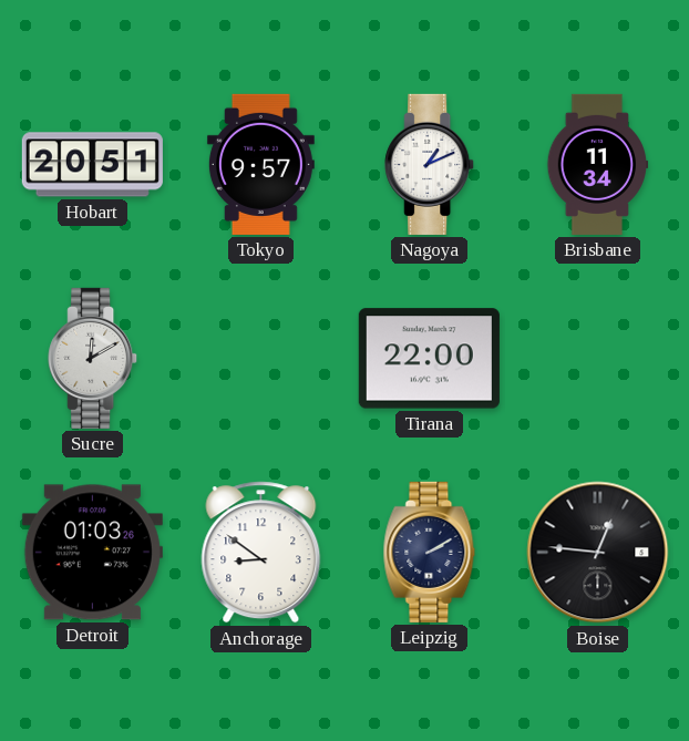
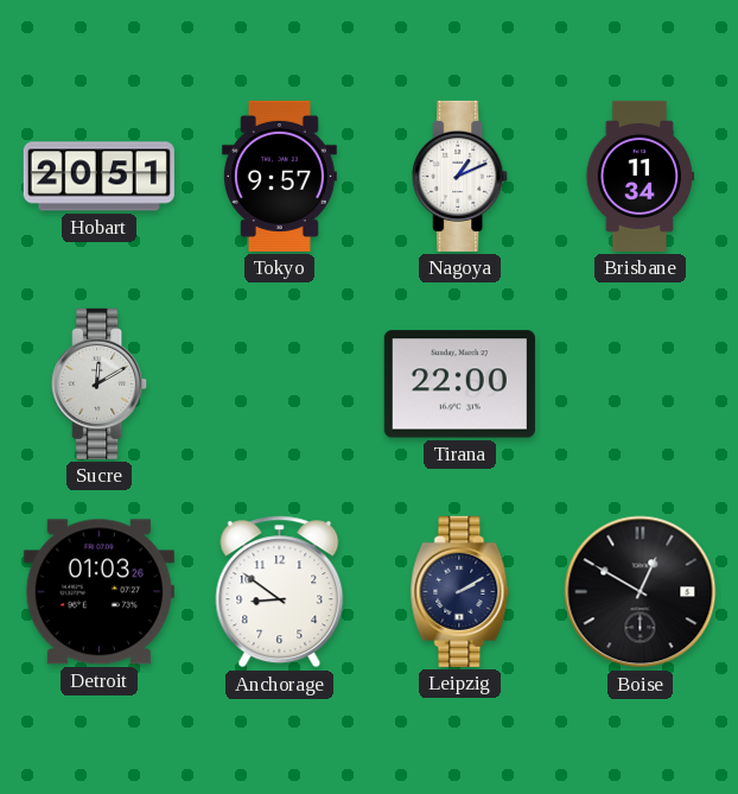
Boise: 12:46 -> 12:50 (641, 592)
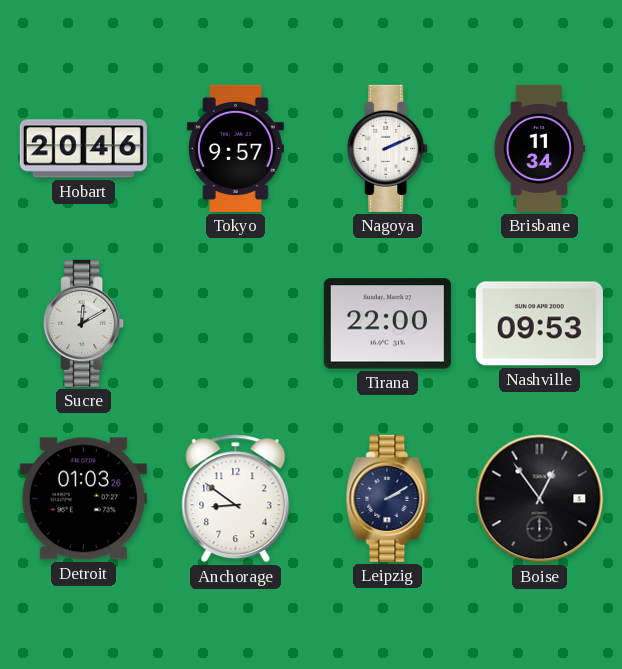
Hobart: 20:51 -> 20:46 (83, 149)
Nagoya: 1:11 -> 2:11 (388, 148)
Nashville: none -> 09:53 (539, 324)
Boise: 12:50 -> 12:54 (540, 499)
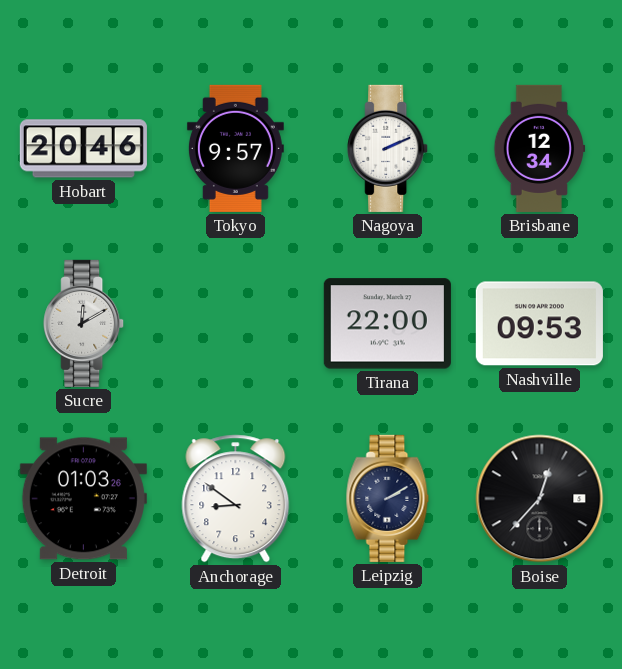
Brisbane: 11:34 -> 12:34 (540, 148)
Boise: 12:54 -> 12:37 (540, 499)
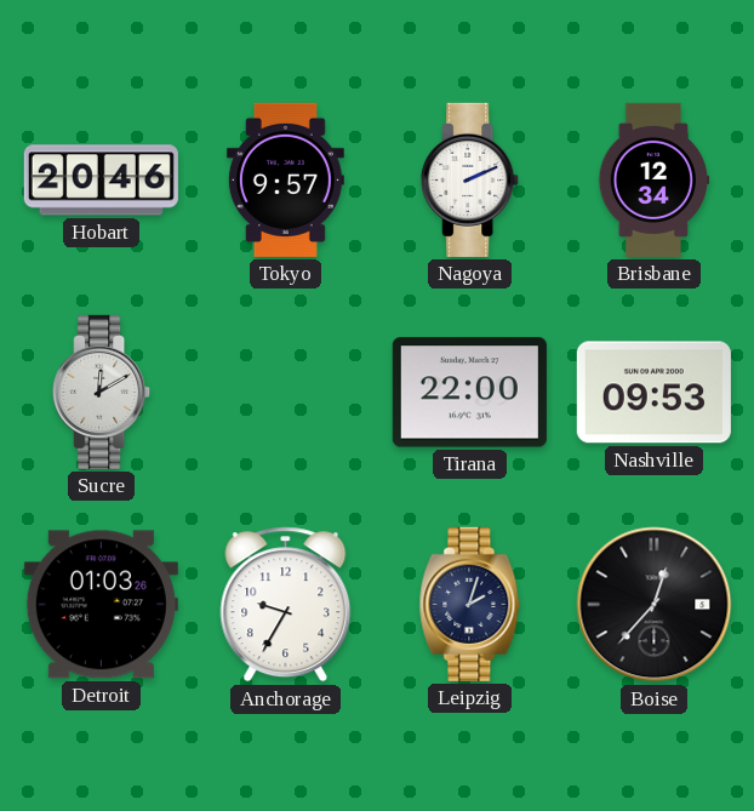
Anchorage: 8:51 -> 9:35 (286, 605)
Leipzig: 2:10 -> 2:03 (470, 604)
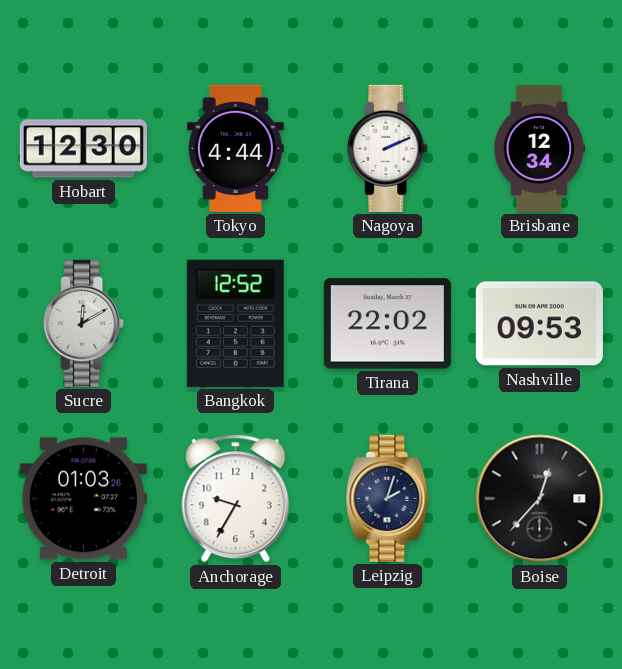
Hobart: 20:46 -> 12:30 (83, 149)
Tokyo: 9:57 -> 4:44 (235, 148)
Bangkok: none -> 12:52 (235, 323)
Tirana: 22:00 -> 22:02 (387, 324)
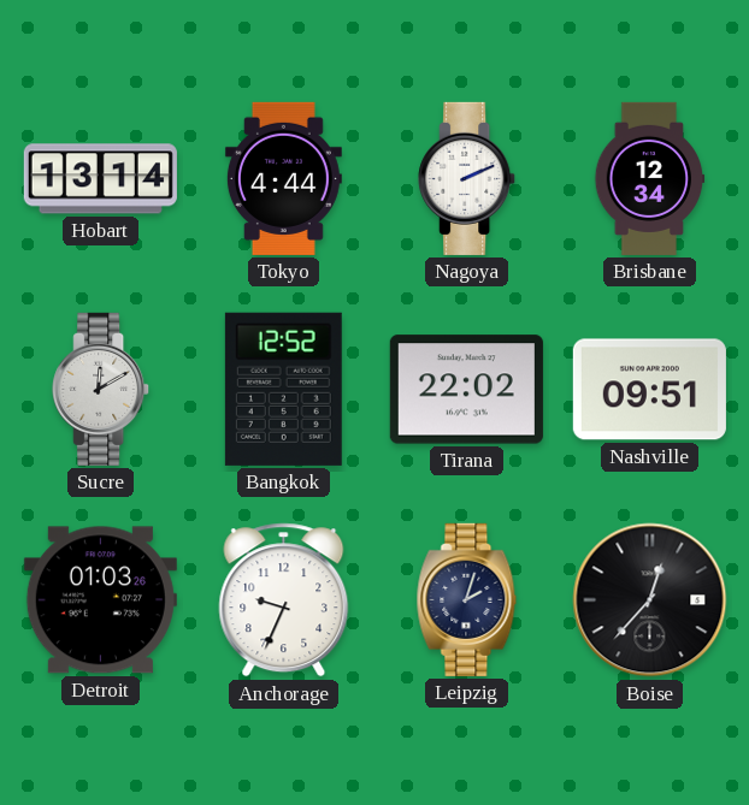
Hobart: 12:30 -> 13:14 (100, 179)
Nashville: 09:53 -> 09:51 (649, 390)
Anchorage: 9:35 -> 9:34 (284, 600)
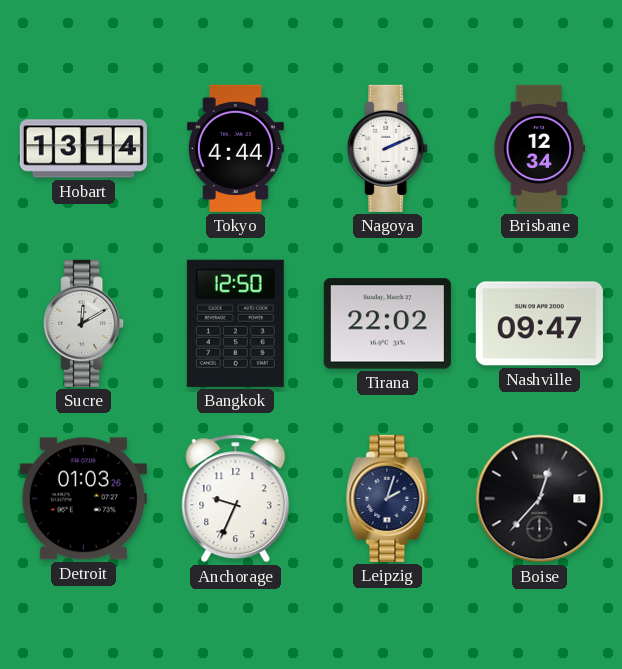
Bangkok: 12:52 -> 12:50 (235, 323)
Nashville: 09:51 -> 09:47 (539, 324)
